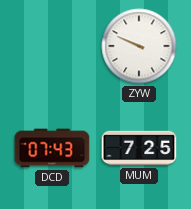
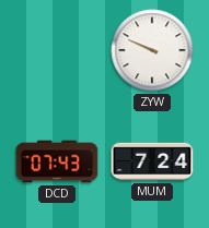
MUM: 7:25 -> 7:24 (152, 161)
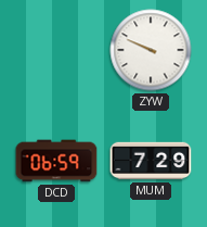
DCD: 07:43 -> 06:59 (56, 161)
MUM: 7:24 -> 7:29 (151, 161)
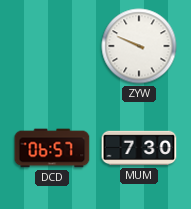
DCD: 06:59 -> 06:57 (52, 148)
MUM: 7:29 -> 7:30 (139, 148)
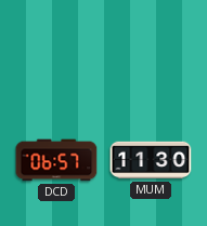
ZYW: 9:49 -> none (139, 46)
MUM: 7:30 -> 11:30 (151, 160)
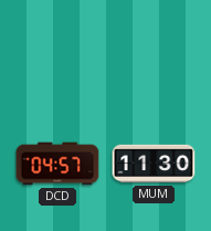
DCD: 06:57 -> 04:57 (57, 164)
